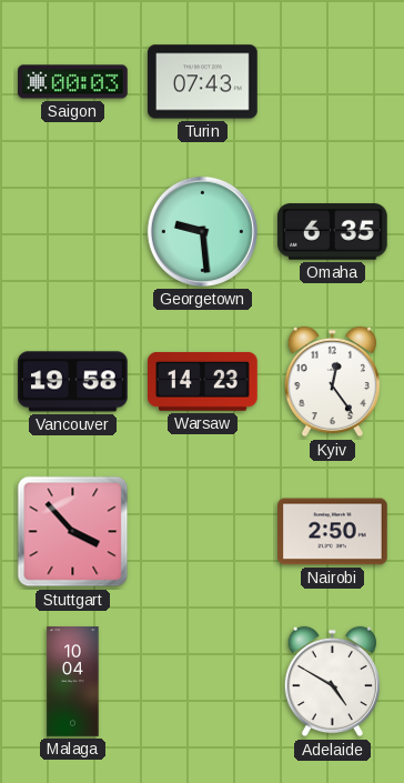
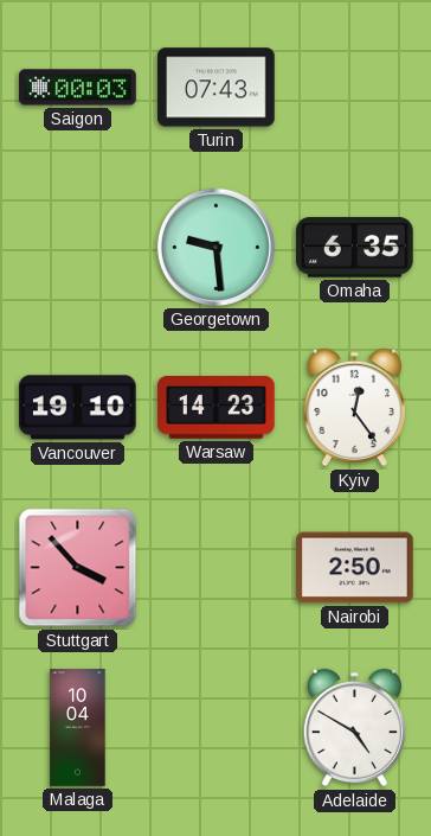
Vancouver: 19:58 -> 19:10 (78, 408)
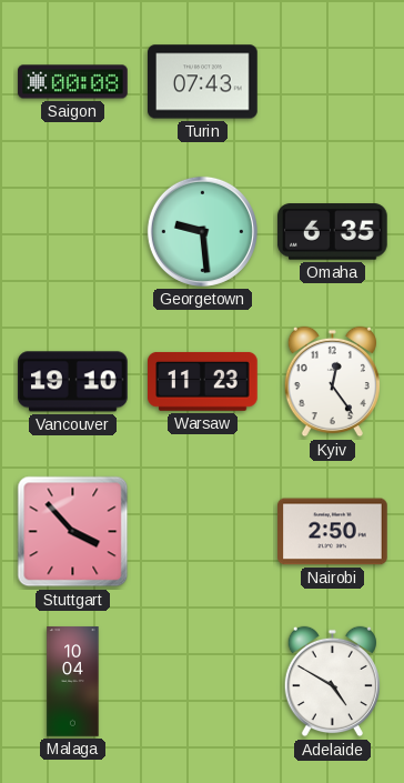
Saigon: 00:03 -> 00:08 (73, 82)
Warsaw: 14:23 -> 11:23 (203, 381)
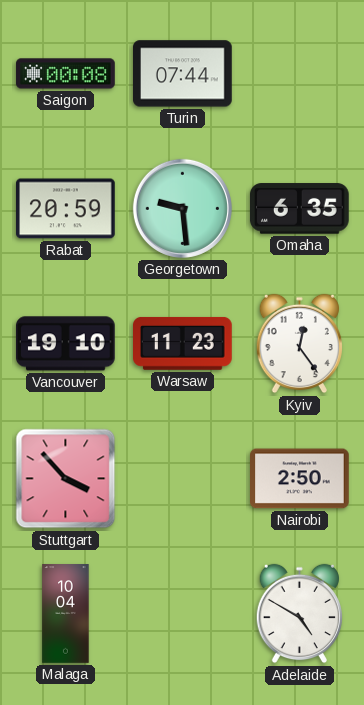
Turin: 07:43 -> 07:44 (183, 74)
Rabat: none -> 20:59 (66, 209)
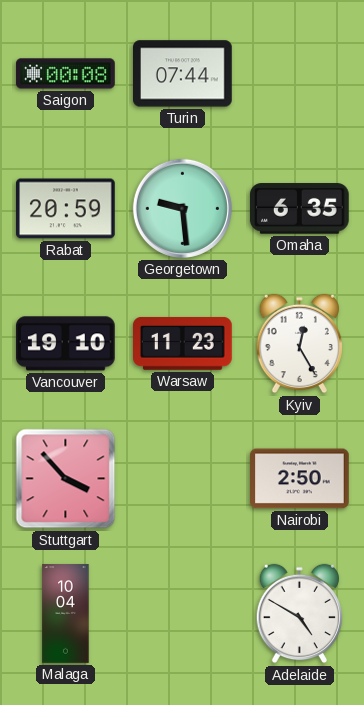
Kyiv: 12:24 -> 12:25 (299, 344)
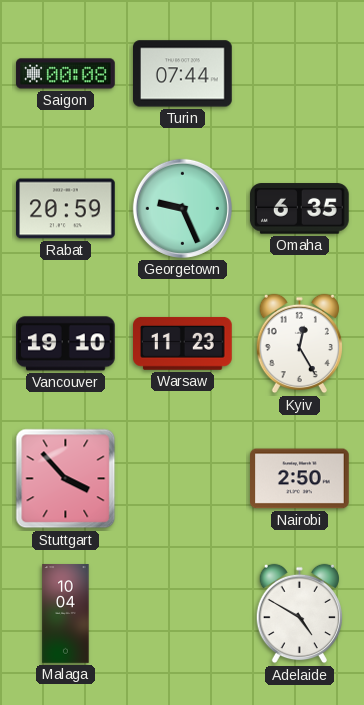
Georgetown: 9:29 -> 9:26 (182, 208)
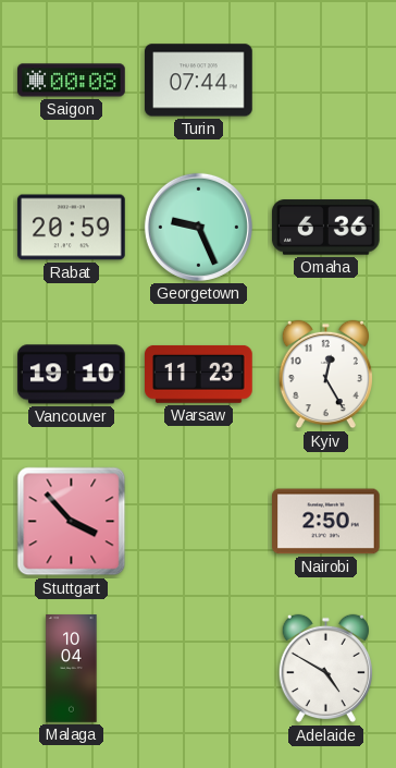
Omaha: 6:35 -> 6:36 (326, 228)
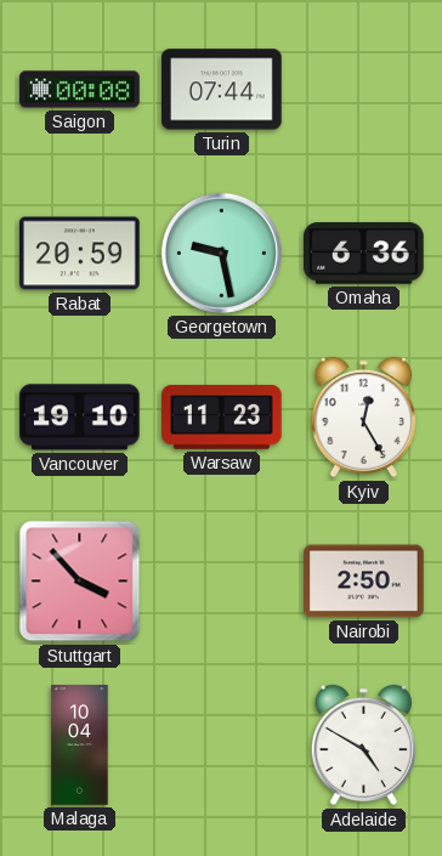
Georgetown: 9:26 -> 9:28 (221, 253)
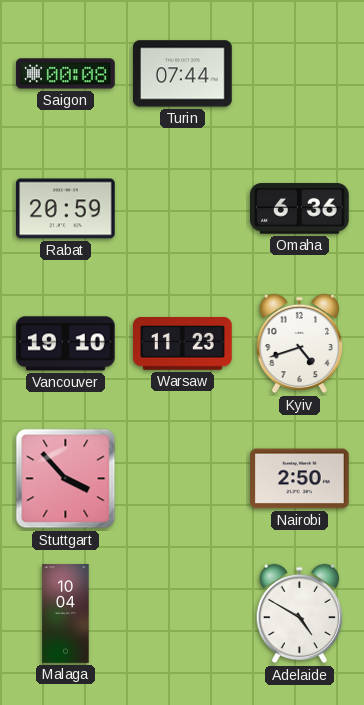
Georgetown: 9:28 -> none (221, 253)
Kyiv: 12:25 -> 4:42 (299, 344)
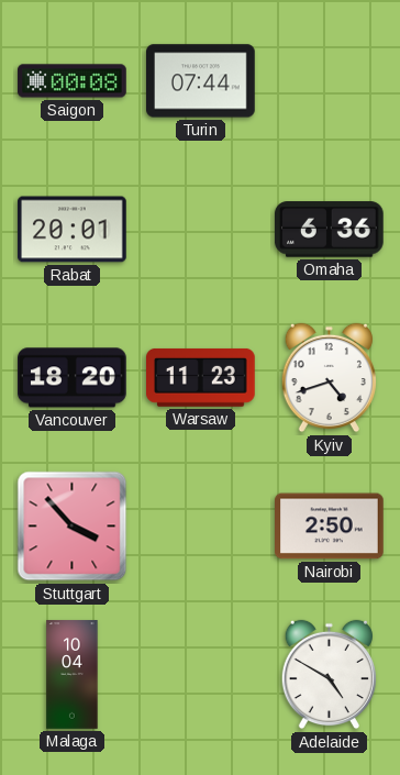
Rabat: 20:59 -> 20:01 (73, 230)
Vancouver: 19:10 -> 18:20 (73, 378)
